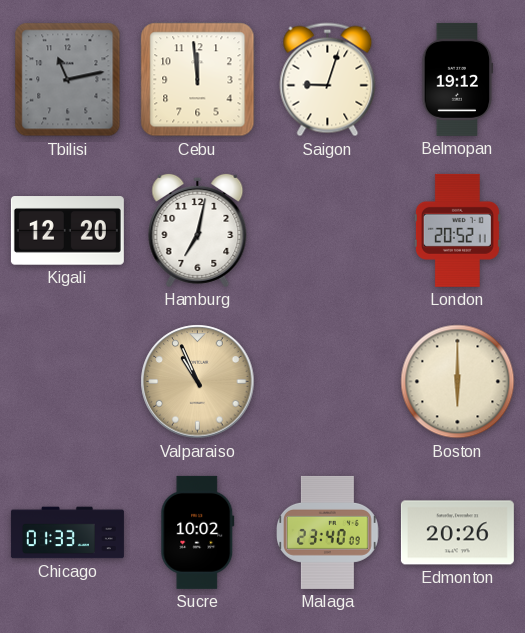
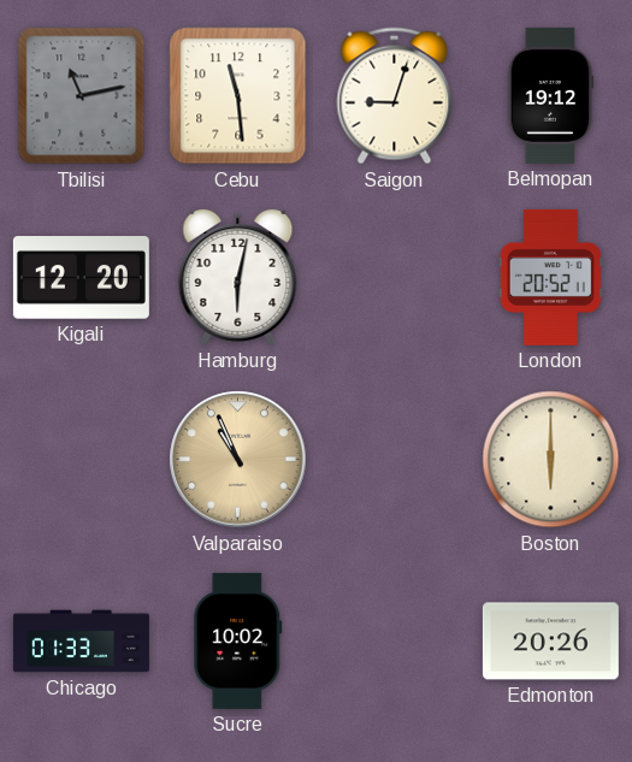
Cebu: 11:59 -> 11:29 (238, 96)
Hamburg: 7:02 -> 6:02 (238, 277)
Malaga: 23:40 -> none (328, 532)
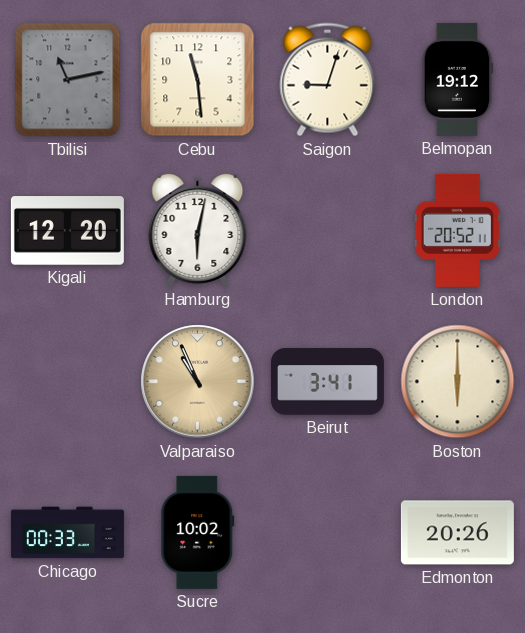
Beirut: none -> 3:41 (327, 382)
Chicago: 01:33 -> 00:33 (67, 533)
